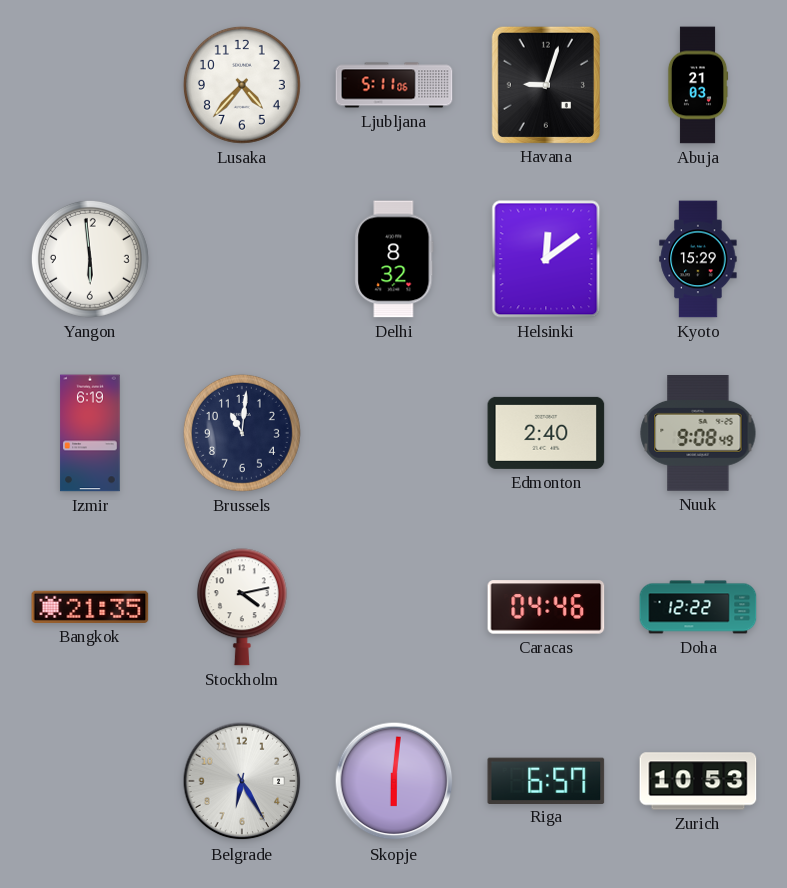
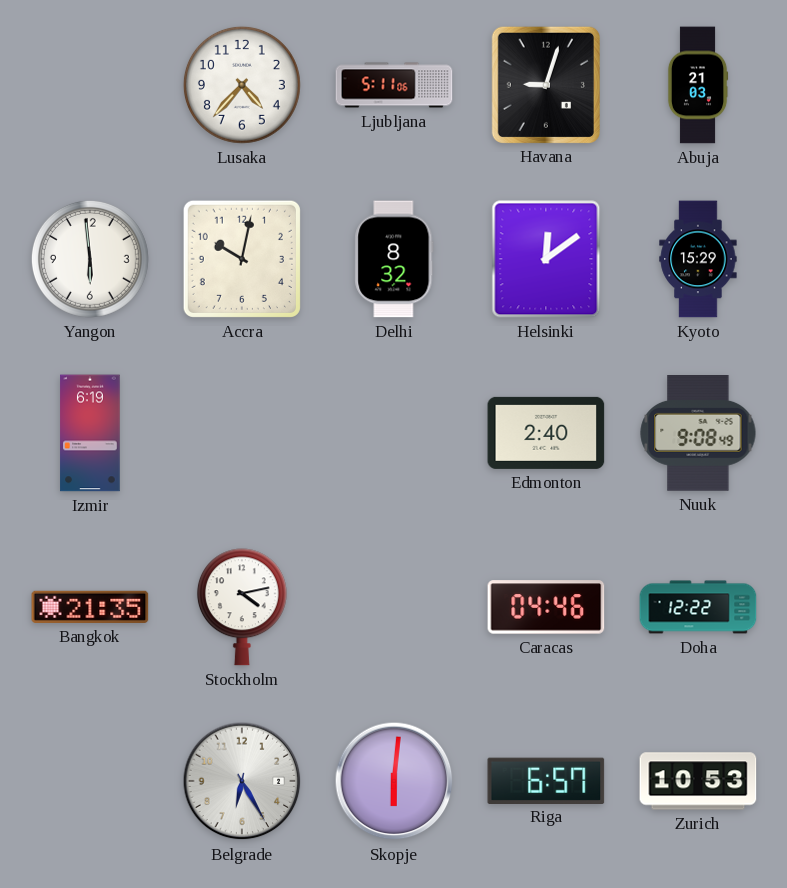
Accra: none -> 10:02 (242, 259)
Brussels: 11:01 -> none (242, 433)
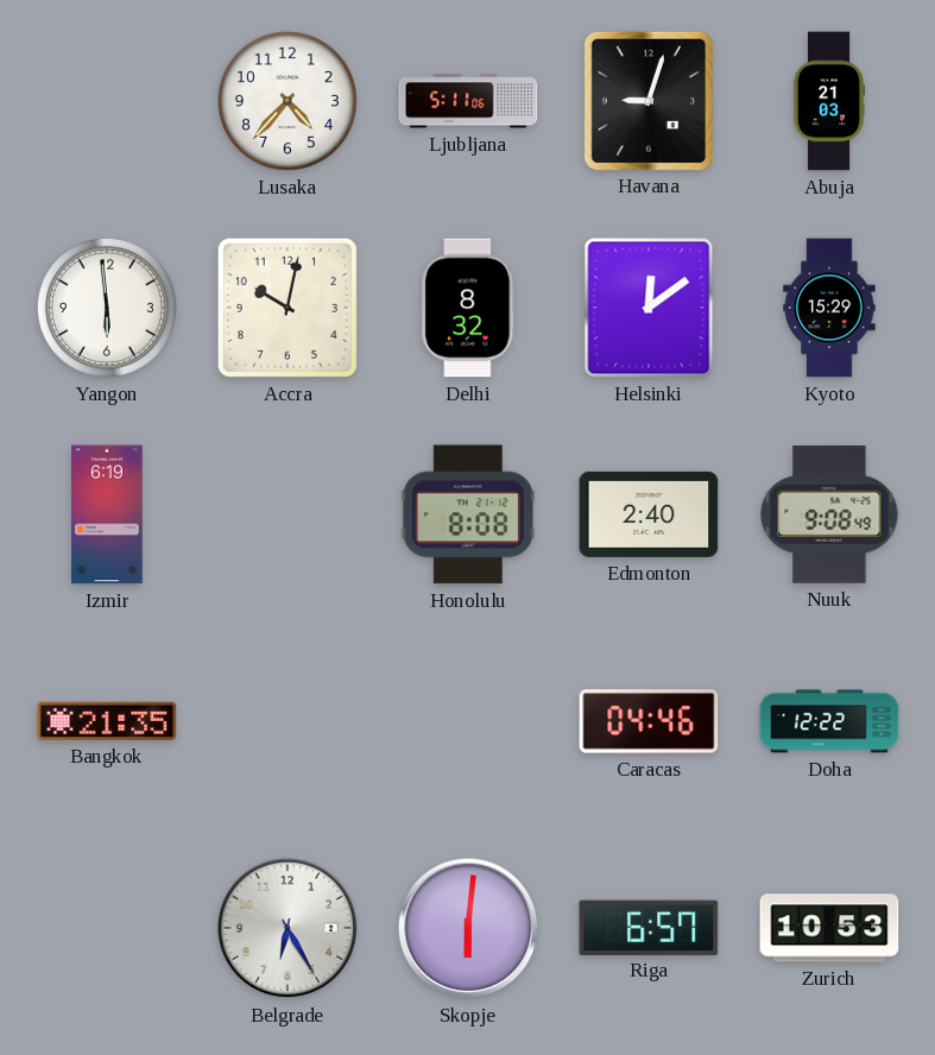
Honolulu: none -> 8:08 (468, 514)
Stockholm: 4:13 -> none (242, 607)
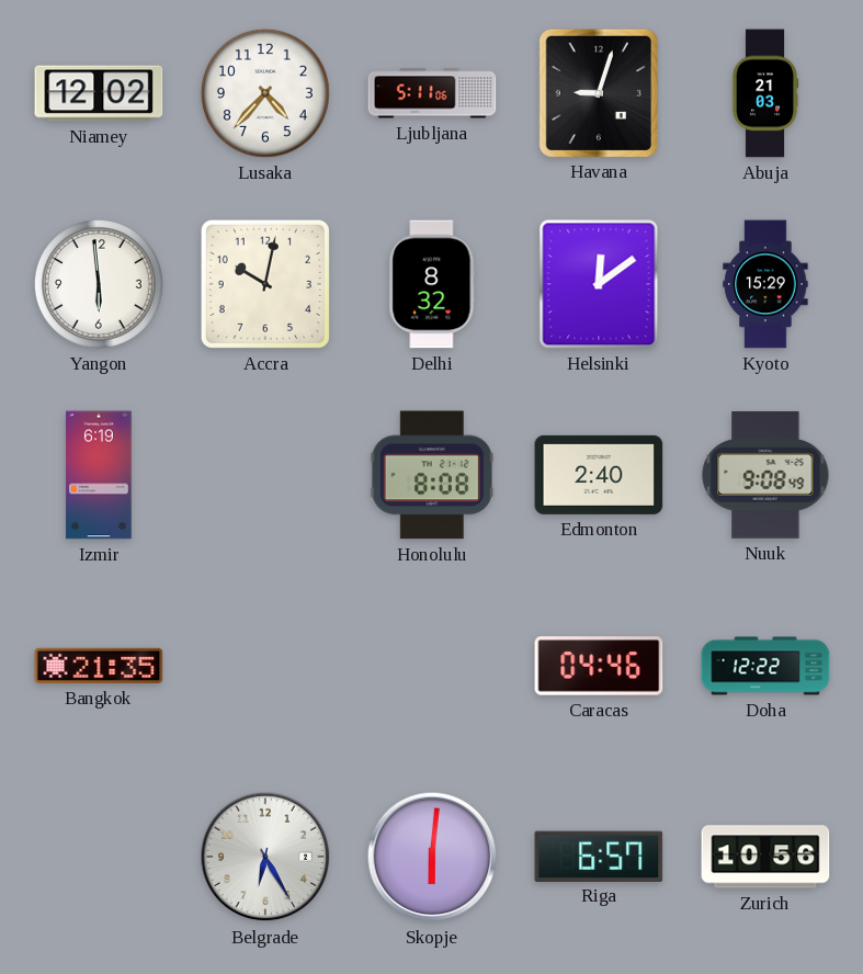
Niamey: none -> 12:02 (99, 93)
Zurich: 10:53 -> 10:56 (765, 857)
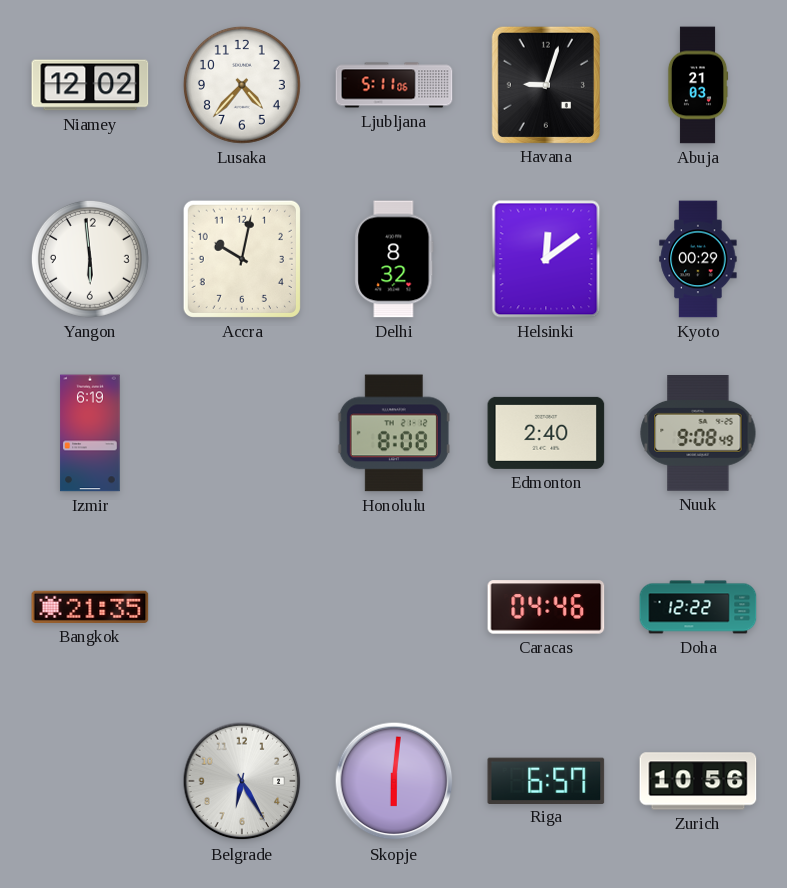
Kyoto: 15:29 -> 00:29 (698, 259)
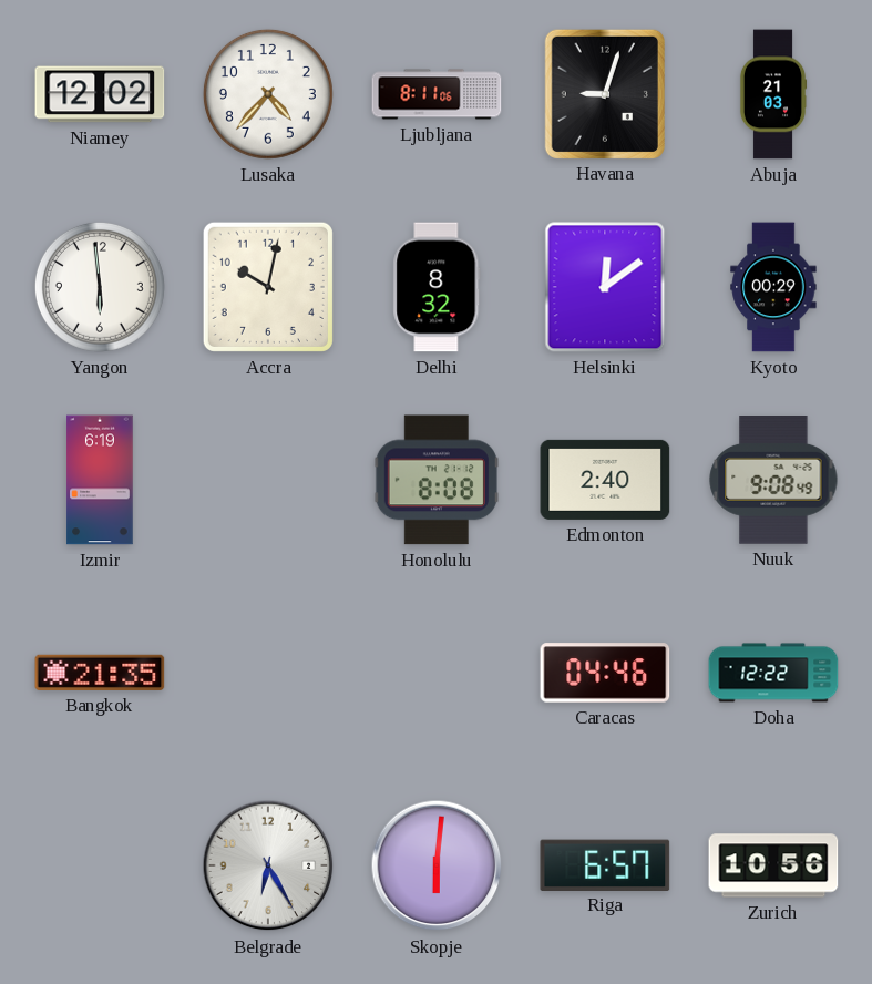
Ljubljana: 5:11 -> 8:11 (437, 94)
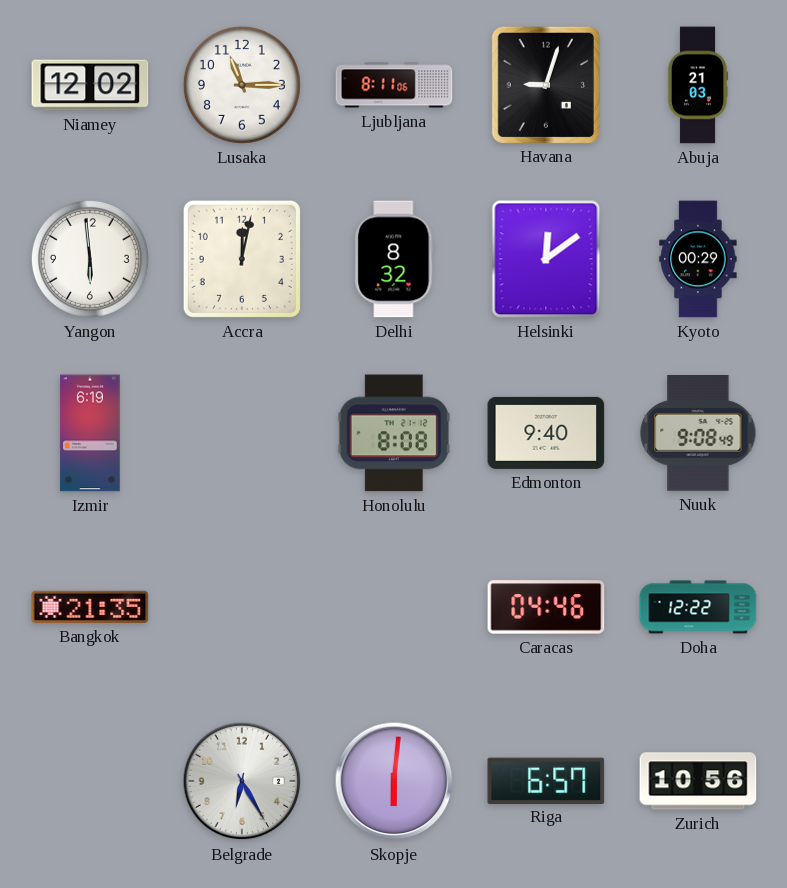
Lusaka: 4:37 -> 11:15 (242, 85)
Accra: 10:02 -> 12:02 (242, 259)
Edmonton: 2:40 -> 9:40 (546, 433)
